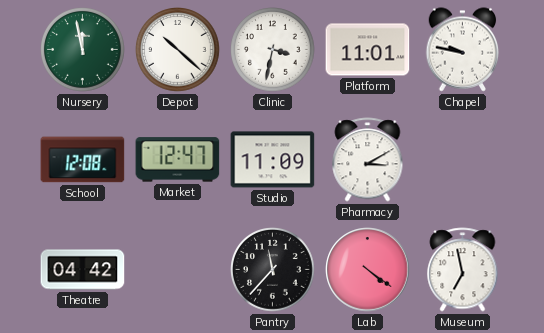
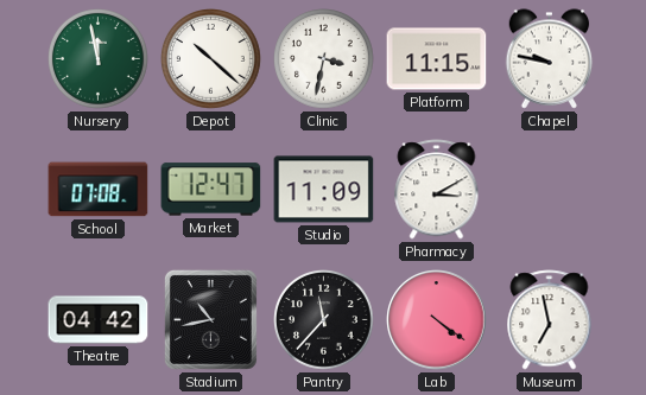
Platform: 11:01 -> 11:15 (437, 59)
School: 12:08 -> 07:08 (99, 190)
Stadium: none -> 10:43 (210, 319)
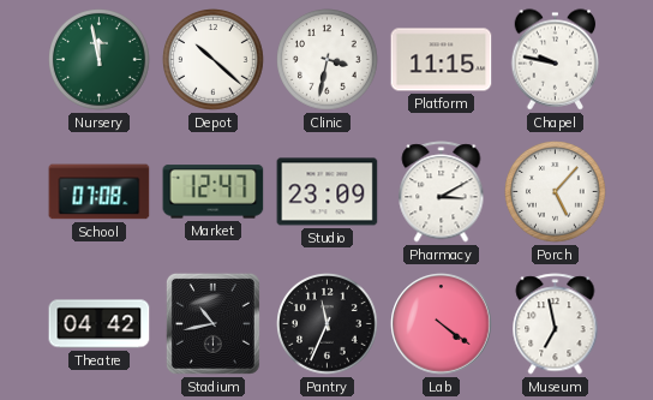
Studio: 11:09 -> 23:09 (328, 192)
Porch: none -> 5:07 (556, 192)
Pantry: 11:37 -> 11:34 (328, 324)
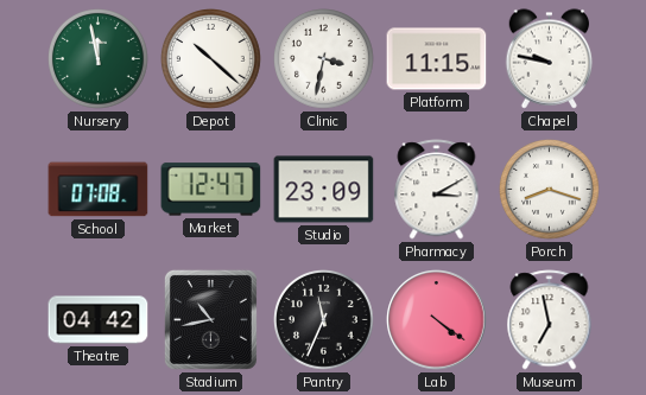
Porch: 5:07 -> 8:18 (550, 190)
